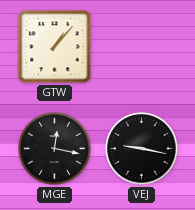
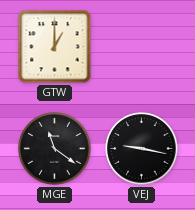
GTW: 1:07 -> 1:00 (55, 47)
MGE: 12:17 -> 11:21 (55, 149)
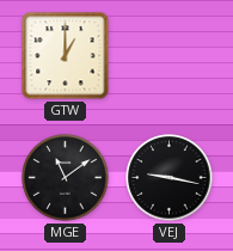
MGE: 11:21 -> 11:09 (66, 178)
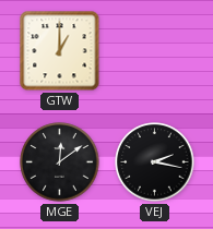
MGE: 11:09 -> 12:09 (60, 162)
VEJ: 9:17 -> 2:17 (155, 162)
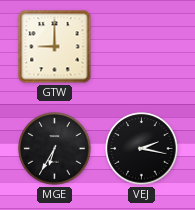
GTW: 1:00 -> 9:00 (55, 47)
MGE: 12:09 -> 6:35 (55, 149)
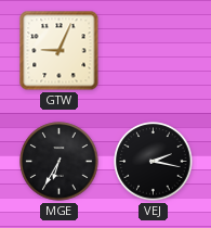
GTW: 9:00 -> 9:04 (60, 51)
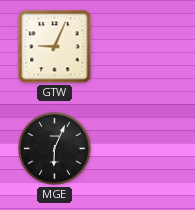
MGE: 6:35 -> 6:04 (55, 149)
VEJ: 2:17 -> none (154, 162)
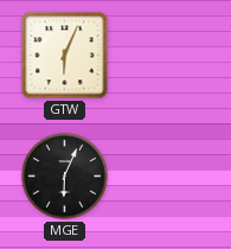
GTW: 9:04 -> 6:04 (65, 56)
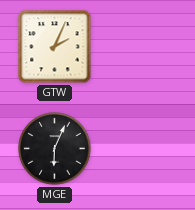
GTW: 6:04 -> 2:04 (55, 47)
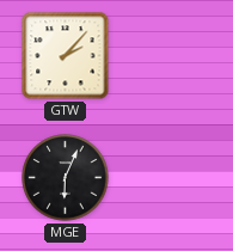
GTW: 2:04 -> 2:07 (66, 56)
